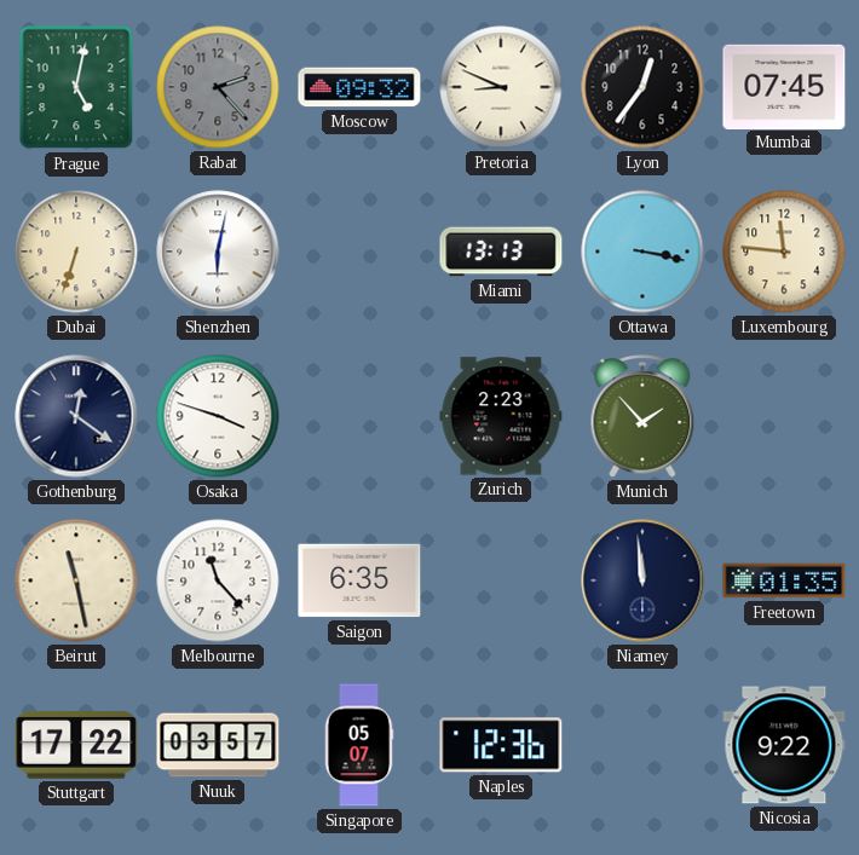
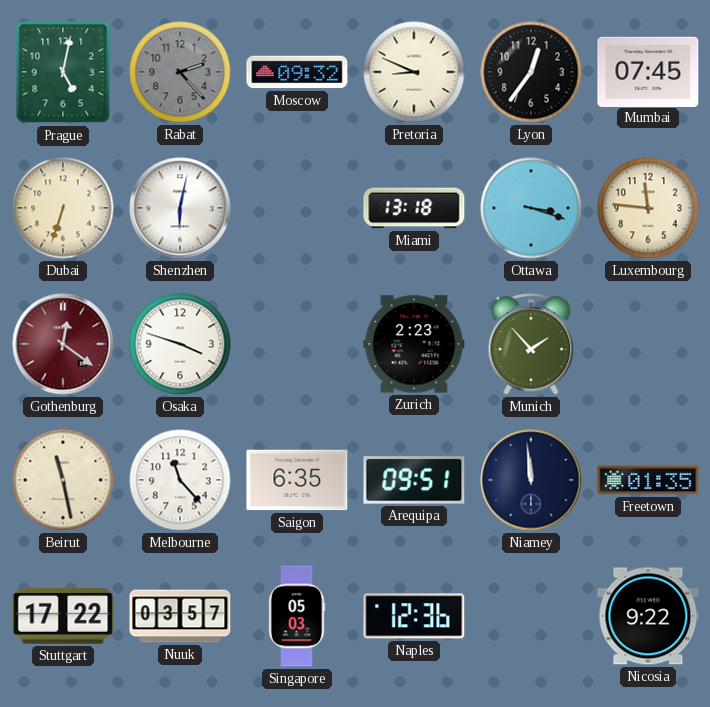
Miami: 13:13 -> 13:18 (414, 208)
Ottawa: 3:17 -> 3:18 (531, 208)
Gothenburg dial: navy -> burgundy (63, 344)
Arequipa: none -> 09:51 (414, 480)
Singapore: 05:07 -> 05:03 (297, 616)
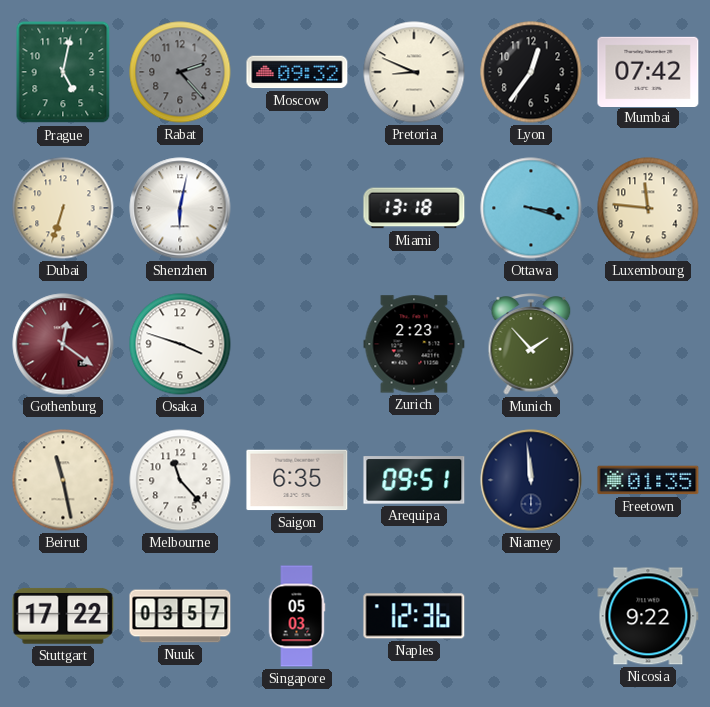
Mumbai: 07:45 -> 07:42 (648, 71)
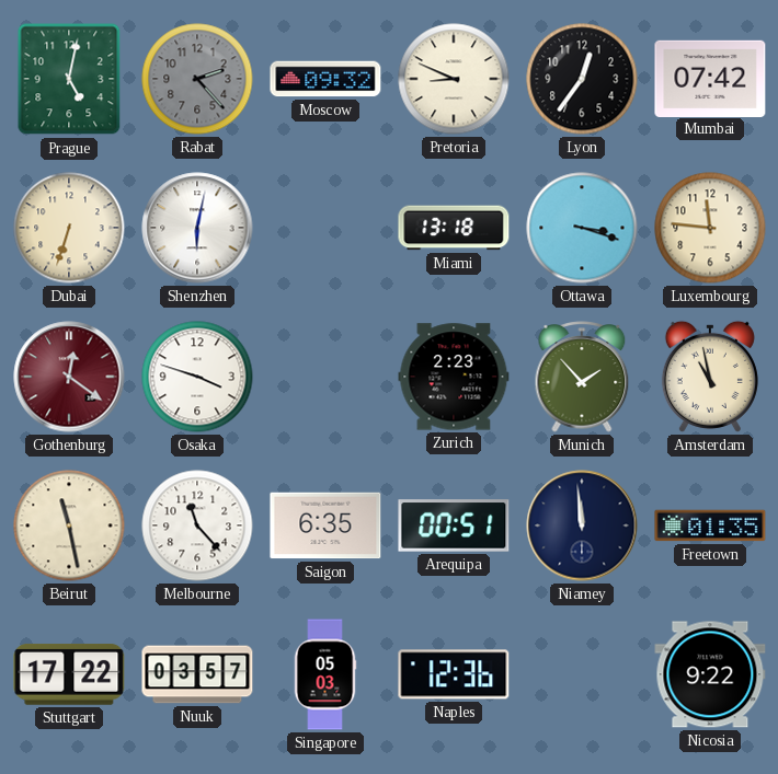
Amsterdam: none -> 10:58 (710, 377)
Arequipa: 09:51 -> 00:51 (454, 525)
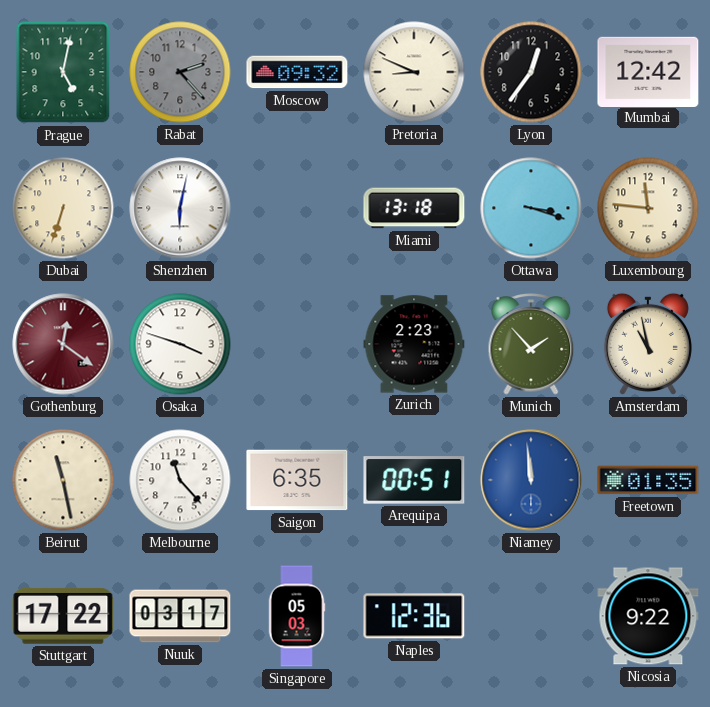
Mumbai: 07:42 -> 12:42 (648, 71)
Niamey dial: navy -> blue (531, 480)
Nuuk: 03:57 -> 03:17 (180, 616)
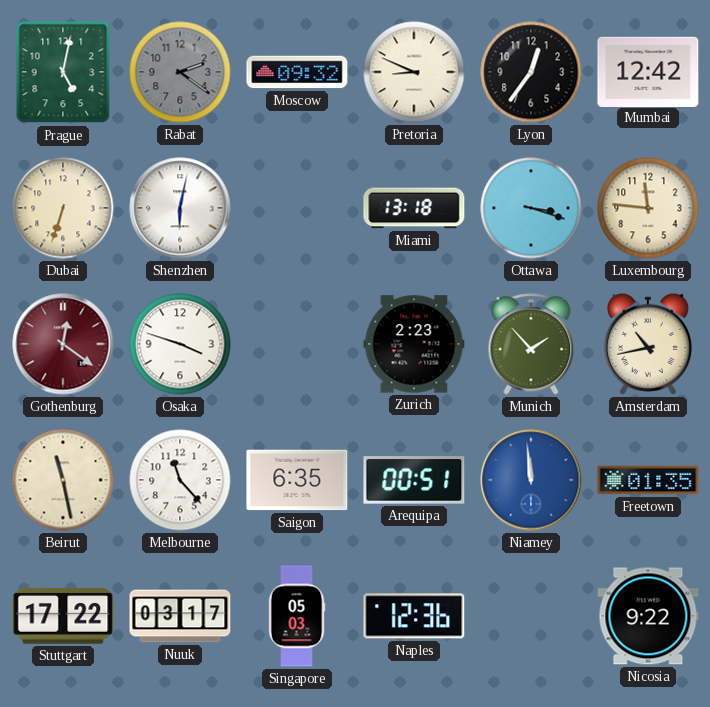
Rabat: 2:23 -> 2:21 (180, 72)
Amsterdam: 10:58 -> 10:43 (648, 344)
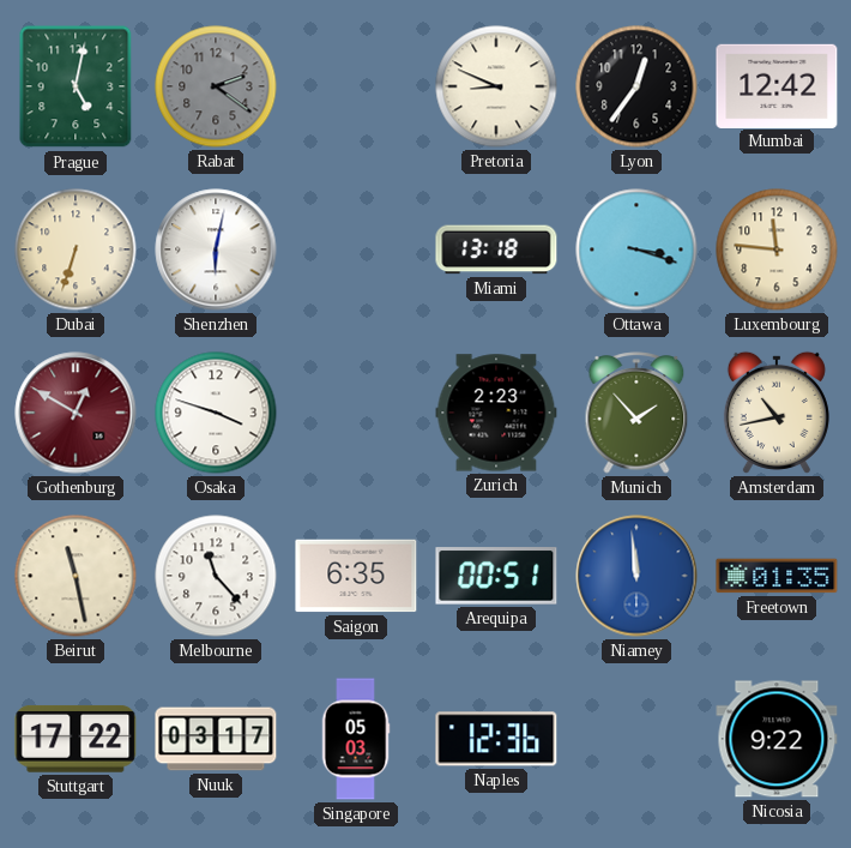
Moscow: 09:32 -> none (297, 72)
Gothenburg: 12:21 -> 12:50 (76, 413)
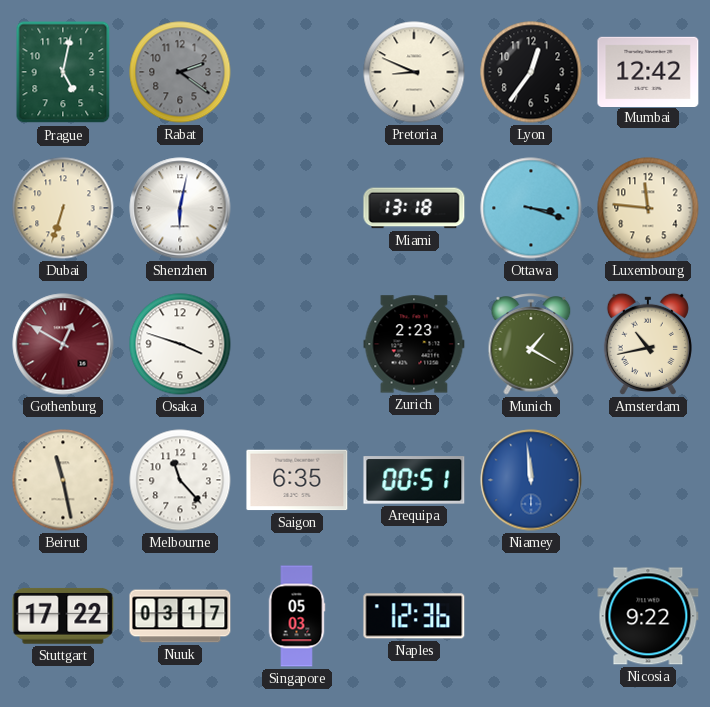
Munich: 1:53 -> 1:20 (531, 344)
Freetown: 01:35 -> none (777, 576)
